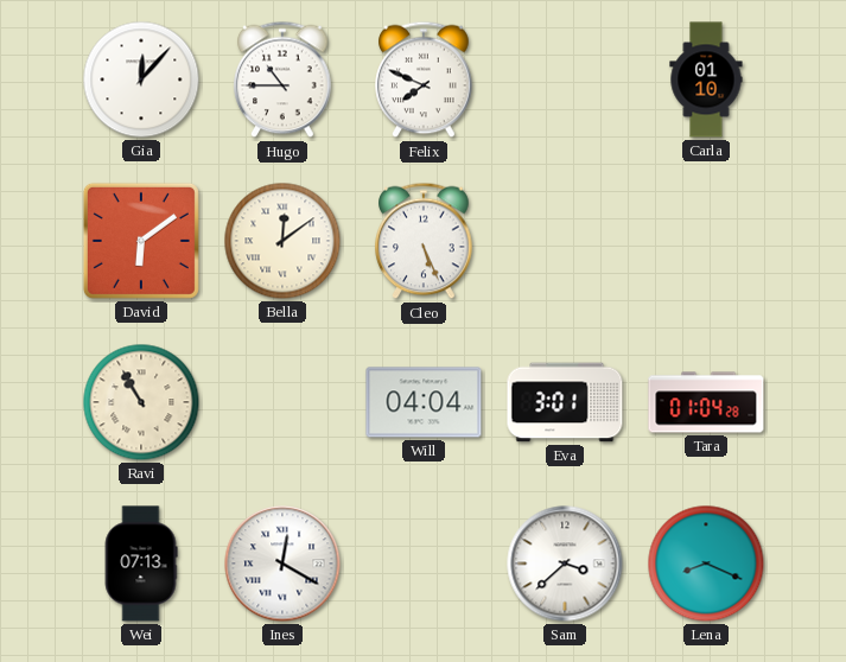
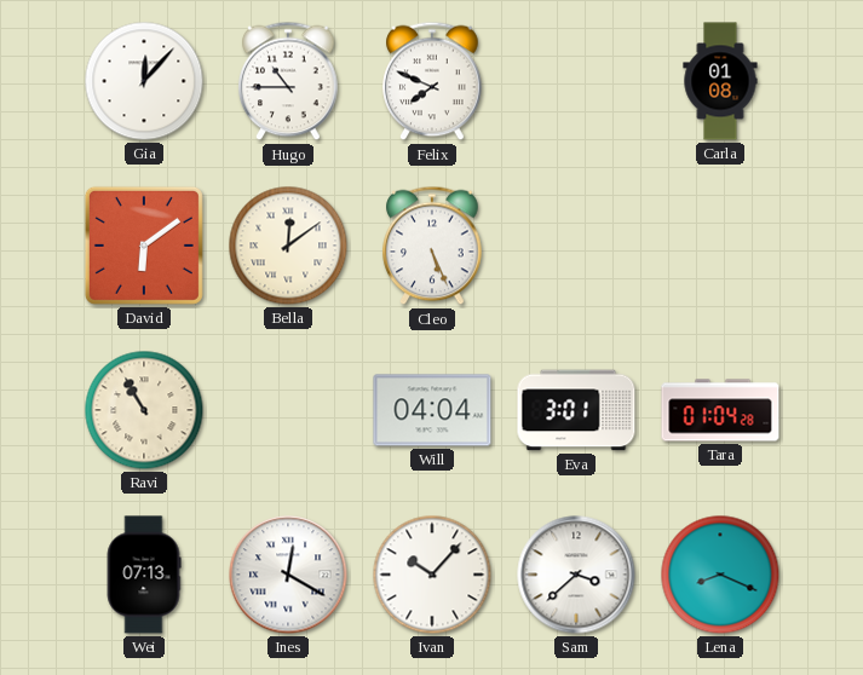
Carla: 01:10 -> 01:08 (720, 81)
Ivan: none -> 10:07 (432, 575)
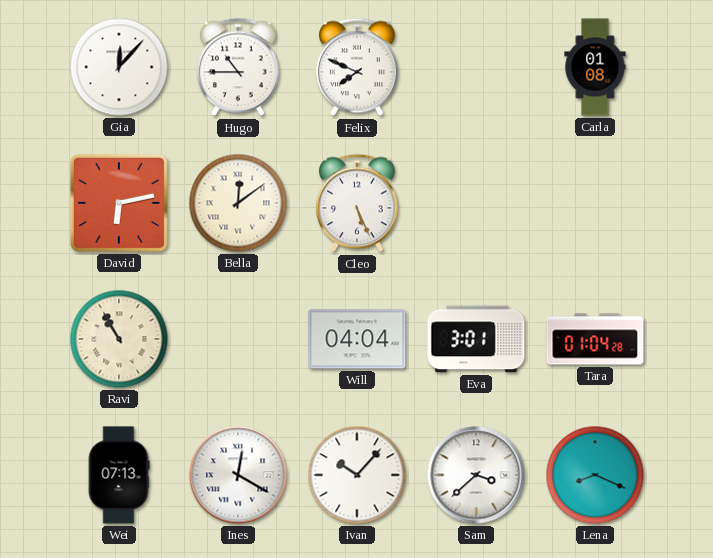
David: 6:09 -> 6:13 (119, 203)
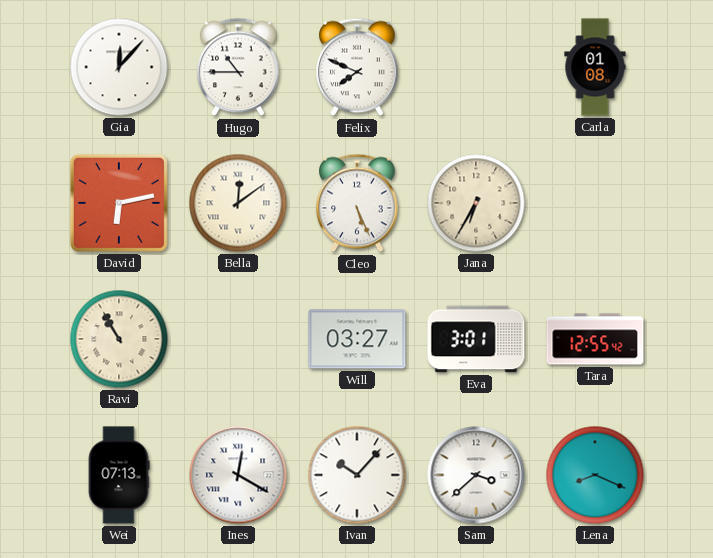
Jana: none -> 6:35 (476, 203)
Will: 04:04 -> 03:27 (357, 339)
Tara: 01:04 -> 12:55 (595, 339)
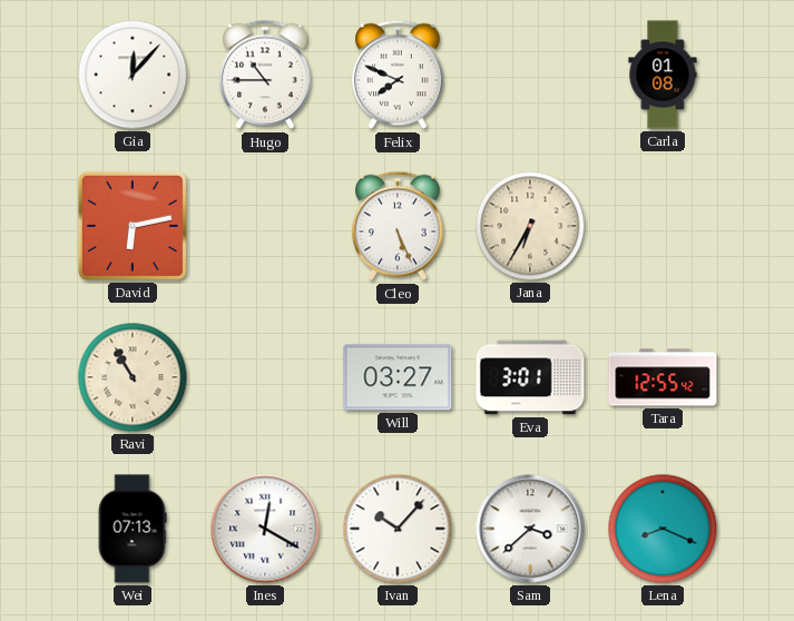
Bella: 12:09 -> none (238, 203)
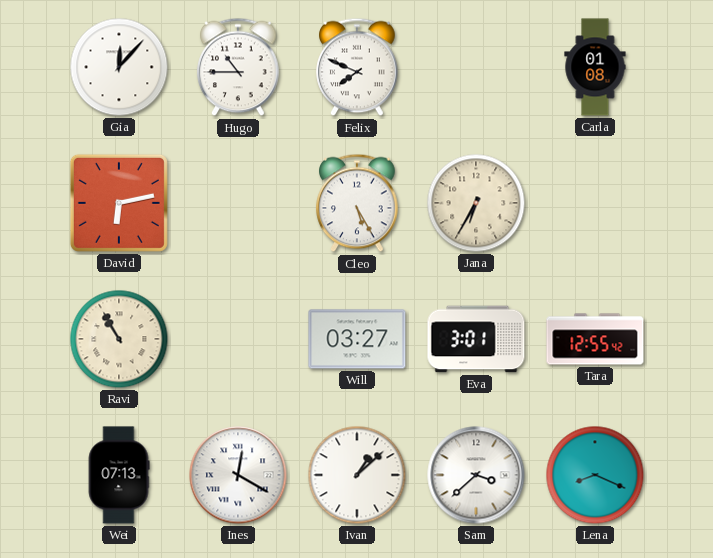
Cleo: 5:26 -> 5:25 (357, 203)
Ivan: 10:07 -> 1:08 (357, 475)
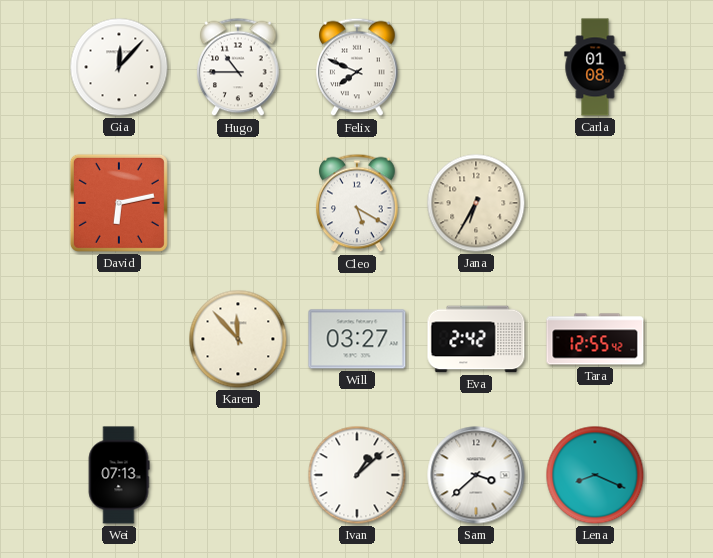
Cleo: 5:25 -> 5:20 (357, 203)
Ravi: 10:55 -> none (119, 339)
Karen: none -> 11:53 (238, 339)
Eva: 3:01 -> 2:42 (476, 339)
Ines: 12:20 -> none (238, 475)
